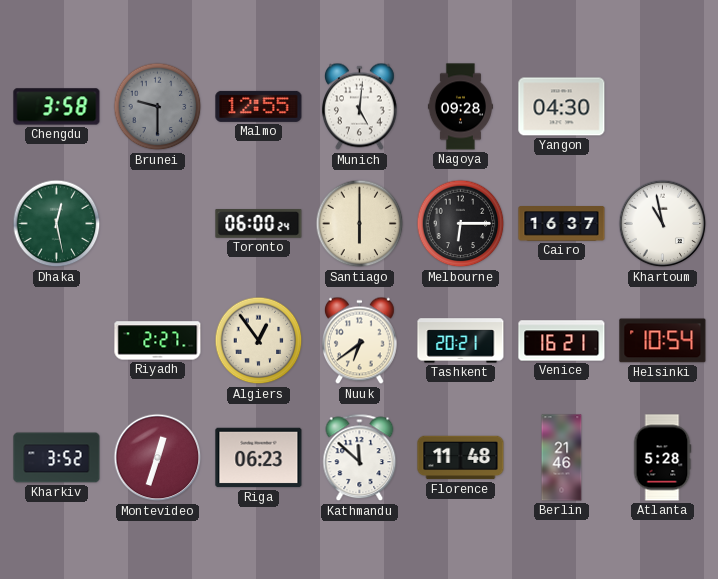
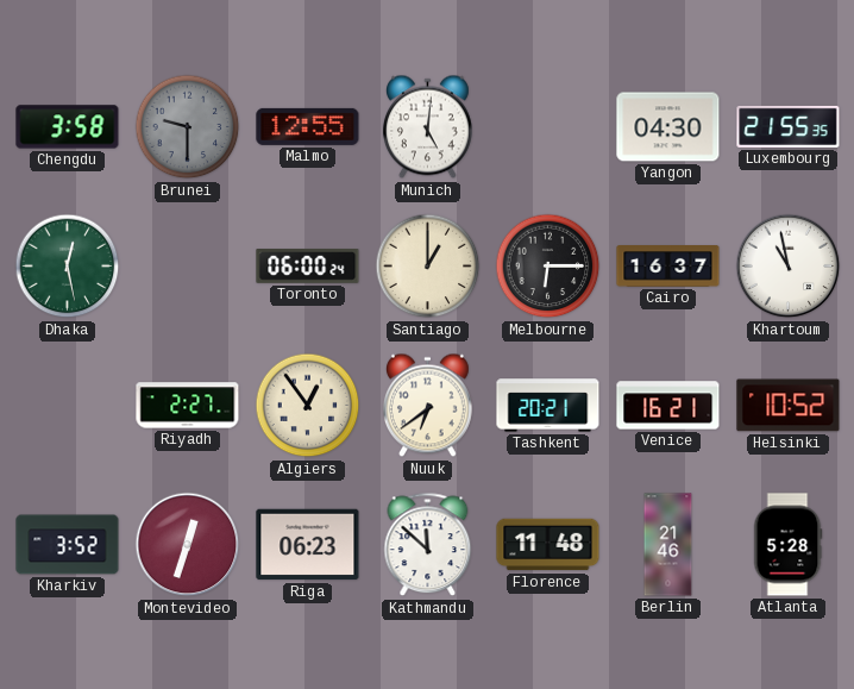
Nagoya: 09:28 -> none (460, 107)
Luxembourg: none -> 21:55 (789, 126)
Santiago: 6:00 -> 1:00 (428, 267)
Helsinki: 10:54 -> 10:52 (789, 406)
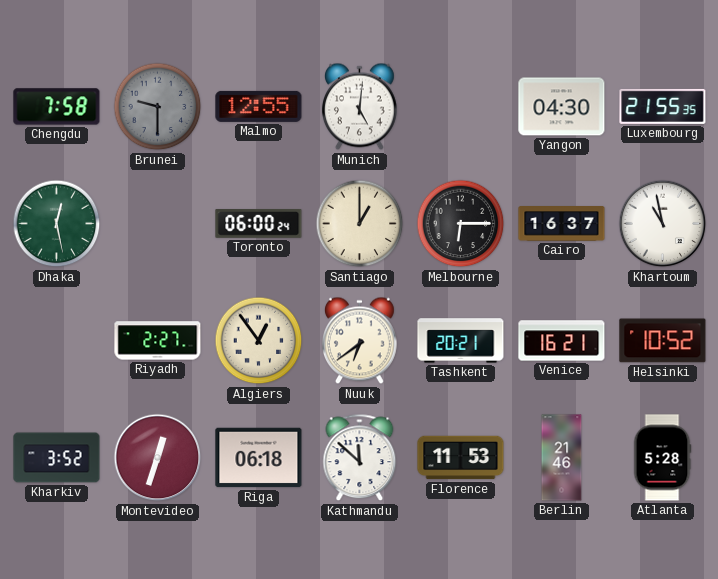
Chengdu: 3:58 -> 7:58 (57, 107)
Riga: 06:23 -> 06:18 (259, 458)
Florence: 11:48 -> 11:53 (461, 458)
